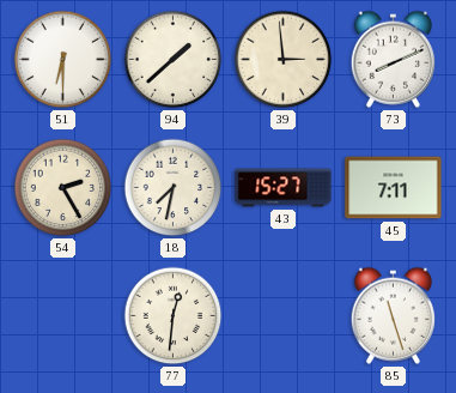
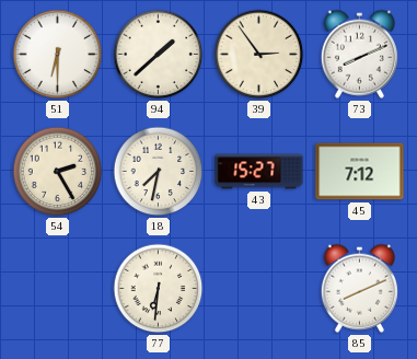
39: 2:59 -> 2:54 (259, 55)
45: 7:11 -> 7:12 (360, 172)
77: 12:31 -> 6:31 (159, 289)
85: 11:27 -> 8:11 (359, 288)
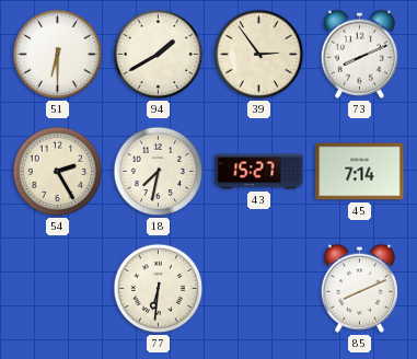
94: 1:38 -> 1:40 (159, 55)
45: 7:12 -> 7:14 (360, 172)
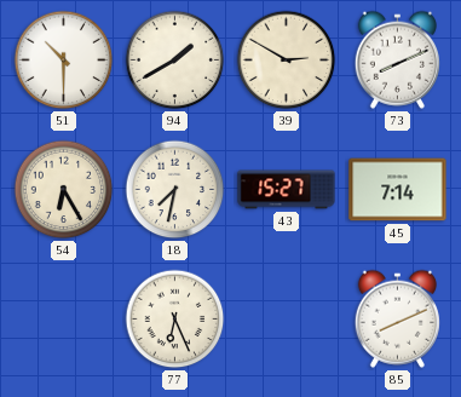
51: 6:30 -> 10:30 (64, 61)
39: 2:54 -> 2:50 (287, 61)
54: 2:25 -> 6:25 (64, 190)
77: 6:31 -> 6:26 (175, 320)
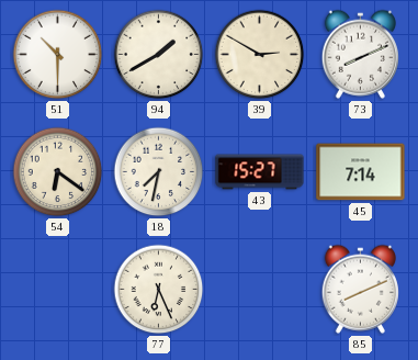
54: 6:25 -> 6:21 (58, 172)
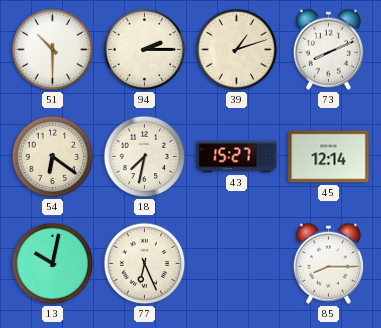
94: 1:40 -> 2:15 (145, 50)
39: 2:50 -> 1:12 (237, 50)
45: 7:14 -> 12:14 (329, 157)
13: none -> 10:02 (53, 264)
85: 8:11 -> 8:15 (328, 263)
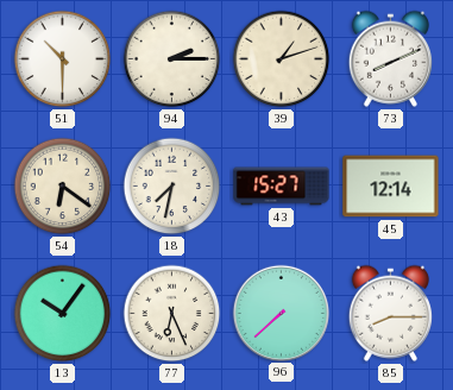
13: 10:02 -> 10:06 (63, 314)
96: none -> 7:38 (281, 313)
